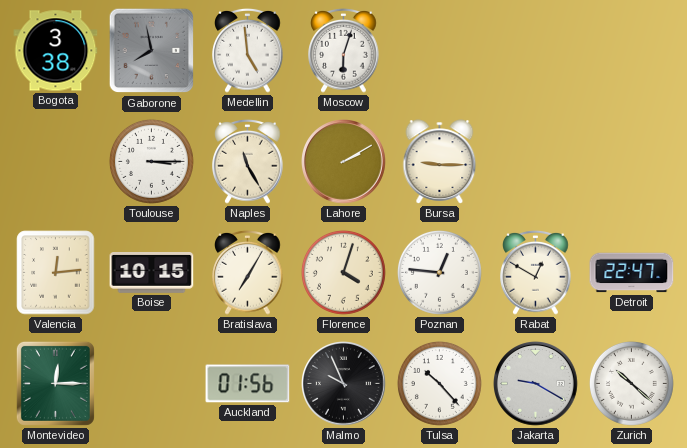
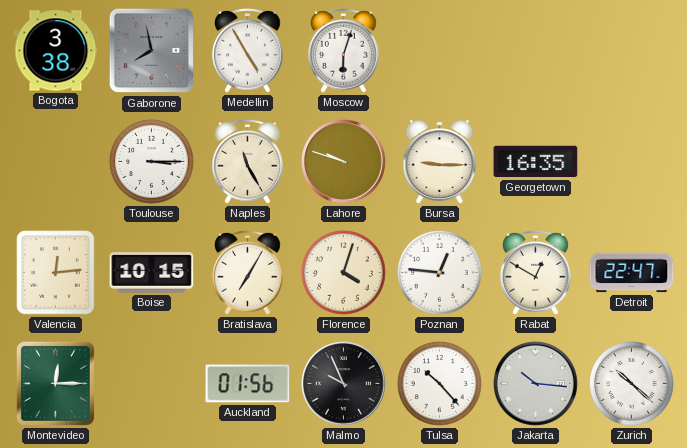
Medellin: 4:59 -> 4:55 (248, 50)
Lahore: 2:10 -> 9:48 (344, 162)
Georgetown: none -> 16:35 (536, 162)
Jakarta: 9:20 -> 10:16 (536, 384)
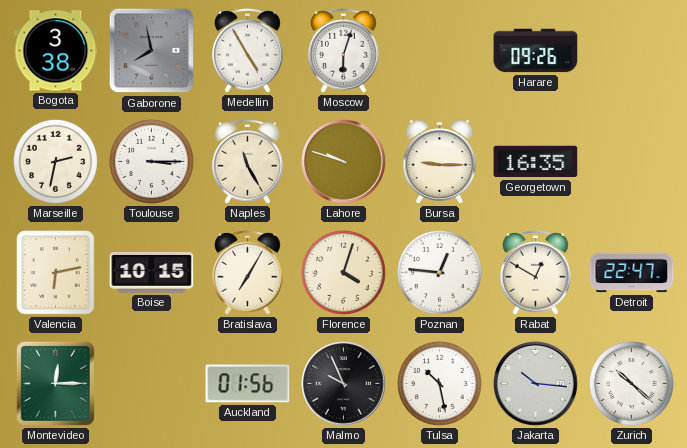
Harare: none -> 09:26 (536, 51)
Marseille: none -> 2:32 (55, 161)
Valencia: 12:14 -> 6:13 (56, 273)
Tulsa: 10:23 -> 10:28 (439, 383)
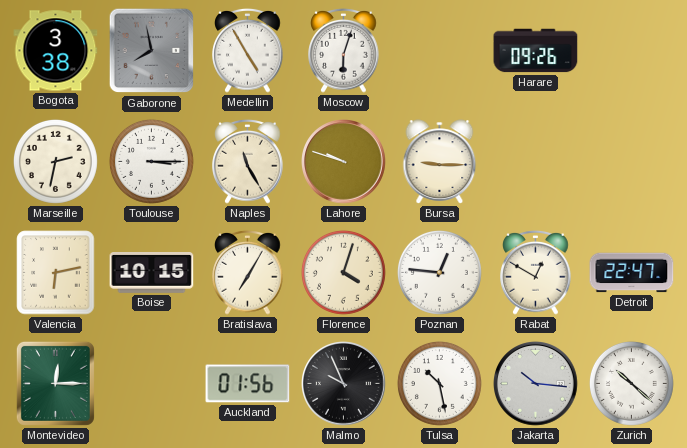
Georgetown: 16:35 -> none (536, 162)
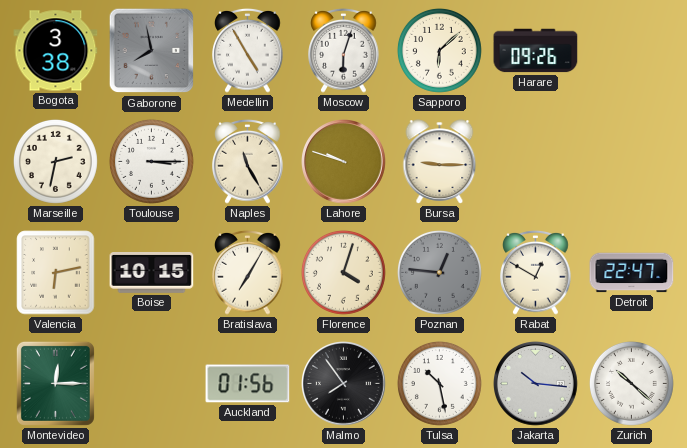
Sapporo: none -> 6:08 (439, 50)
Poznan dial: white -> grey (439, 272)
Malmo: 9:56 -> 7:54 (344, 384)
